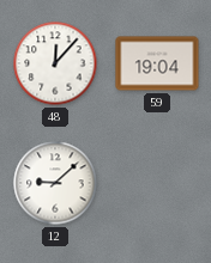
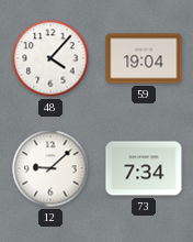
48: 12:07 -> 4:07 (50, 58)
73: none -> 7:34 (144, 168)
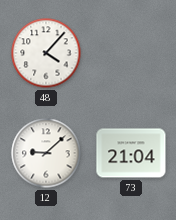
59: 19:04 -> none (144, 58)
73: 7:34 -> 21:04 (131, 153)
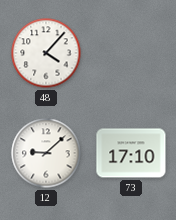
73: 21:04 -> 17:10 (131, 153)
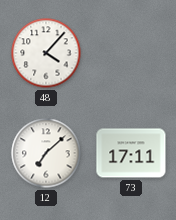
12: 9:08 -> 7:08 (46, 153)
73: 17:10 -> 17:11 (131, 153)
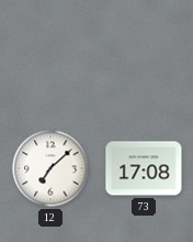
48: 4:07 -> none (46, 53)
73: 17:11 -> 17:08 (144, 168)
